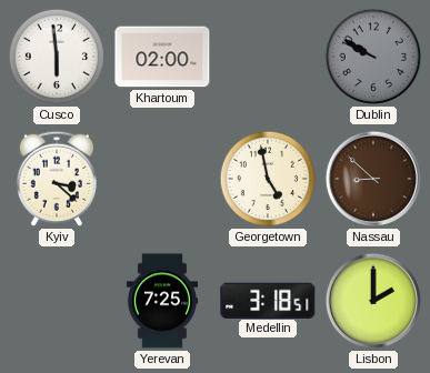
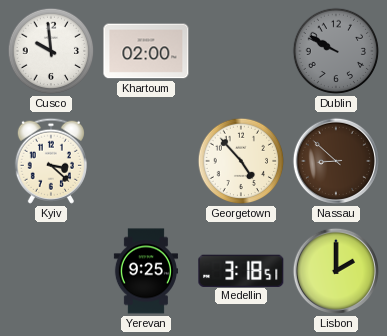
Cusco: 5:59 -> 9:59 (51, 51)
Georgetown: 4:58 -> 4:53 (241, 161)
Yerevan: 7:25 -> 9:25 (146, 271)
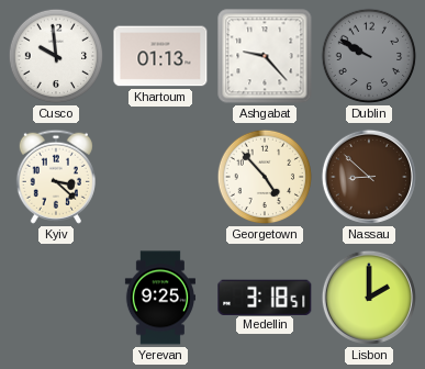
Khartoum: 02:00 -> 01:13 (160, 56)
Ashgabat: none -> 9:23 (265, 56)
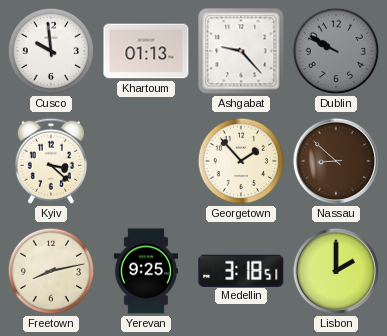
Georgetown: 4:53 -> 1:53 (241, 161)
Freetown: none -> 8:13 (51, 271)
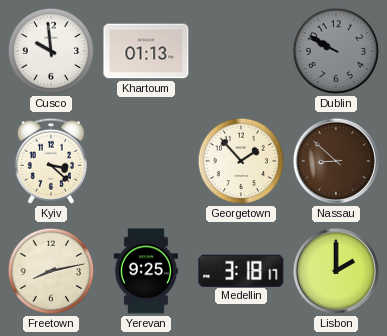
Ashgabat: 9:23 -> none (241, 51)
Medellin: 3:18:51 -> 3:18:17 (241, 270)
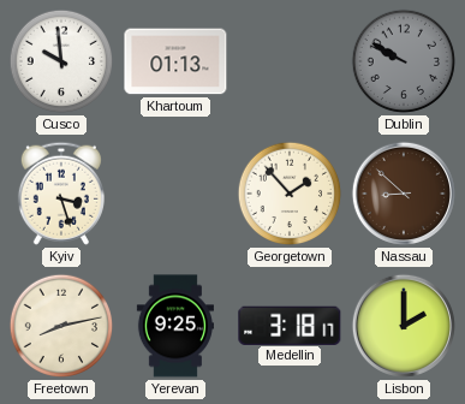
Kyiv: 3:22 -> 3:27 (61, 194)
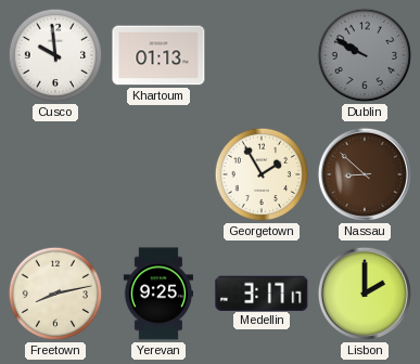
Kyiv: 3:27 -> none (61, 194)
Georgetown: 1:53 -> 1:55 (262, 174)
Medellin: 3:18 -> 3:17 (262, 292)
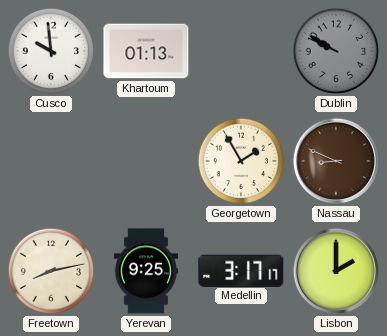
Nassau: 8:52 -> 8:49 (336, 161)
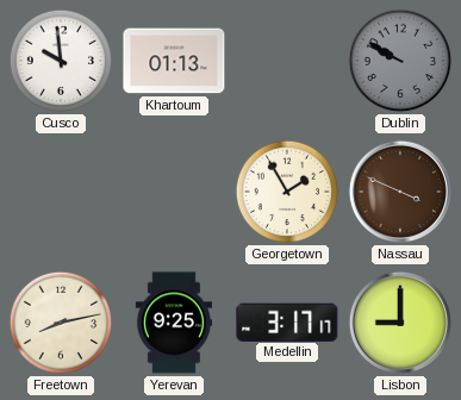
Nassau: 8:49 -> 3:49 (400, 192)
Lisbon: 2:00 -> 9:00 (400, 323)
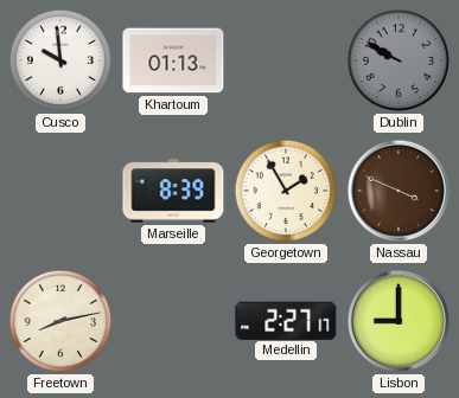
Marseille: none -> 8:39 (173, 191)
Yerevan: 9:25 -> none (174, 323)
Medellin: 3:17 -> 2:27 (286, 320)
